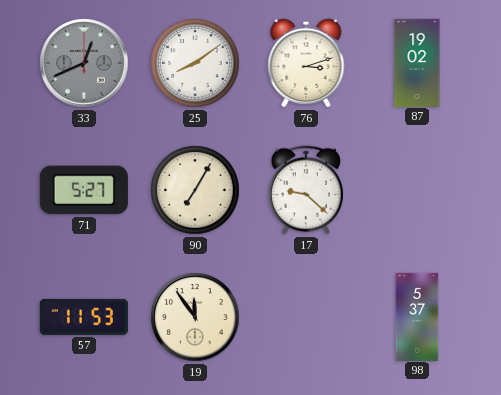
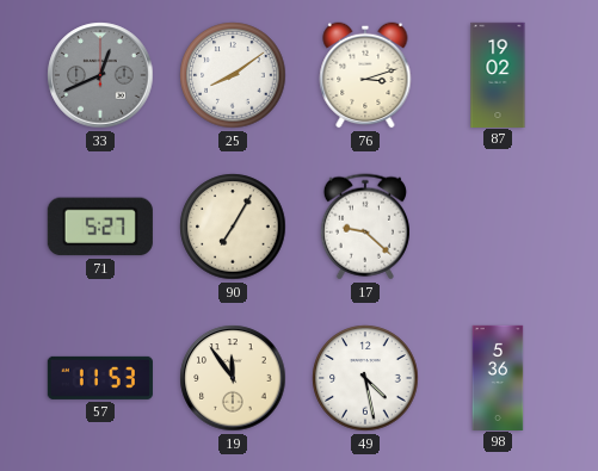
49: none -> 4:28 (365, 378)
98: 5:37 -> 5:36 (498, 377)
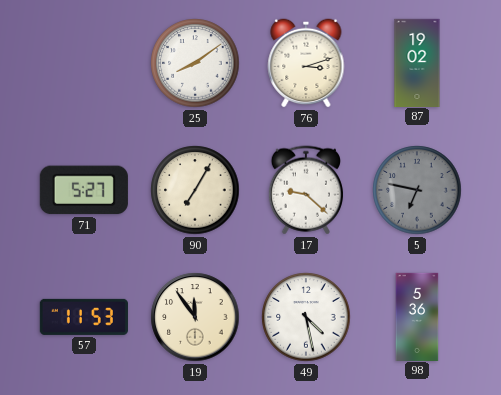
33: 12:41 -> none (100, 75)
5: none -> 6:47 (417, 190)
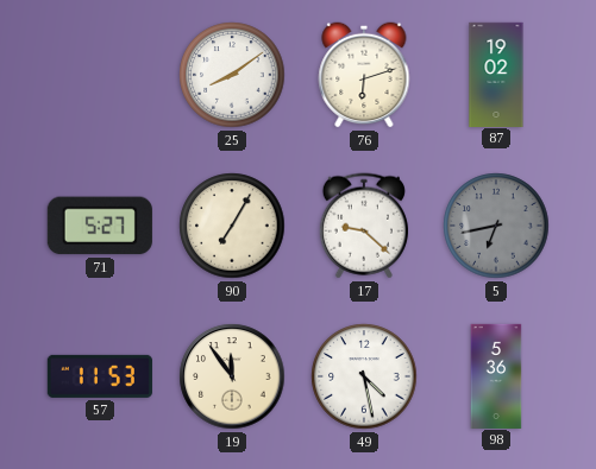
76: 3:12 -> 6:12 (364, 75)
5: 6:47 -> 6:43 (496, 226)
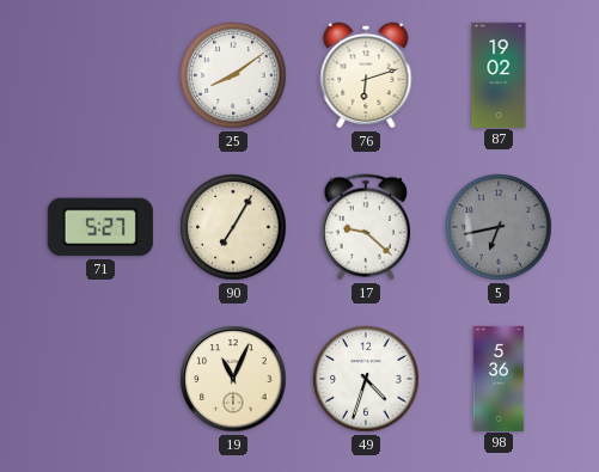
57: 11:53 -> none (100, 376)
19: 11:54 -> 11:04 (233, 379)
49: 4:28 -> 4:33 (366, 379)
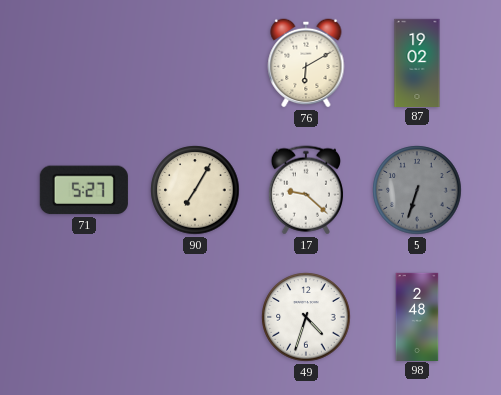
25: 8:09 -> none (233, 75)
76: 6:12 -> 6:10 (306, 63)
5: 6:43 -> 6:33 (417, 190)
19: 11:04 -> none (233, 379)
98: 5:36 -> 2:48 (417, 316)
